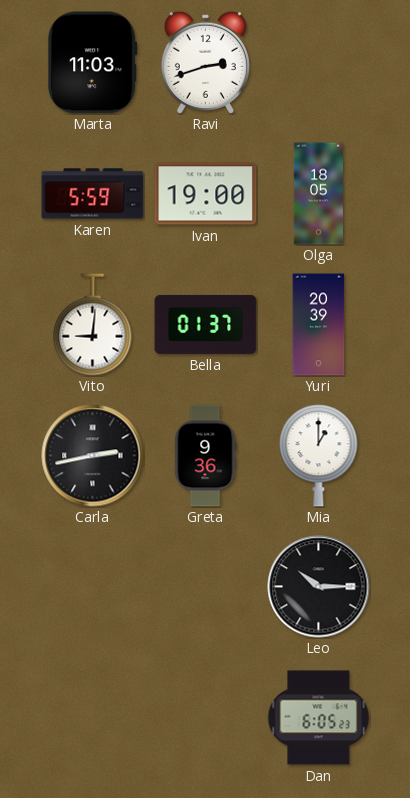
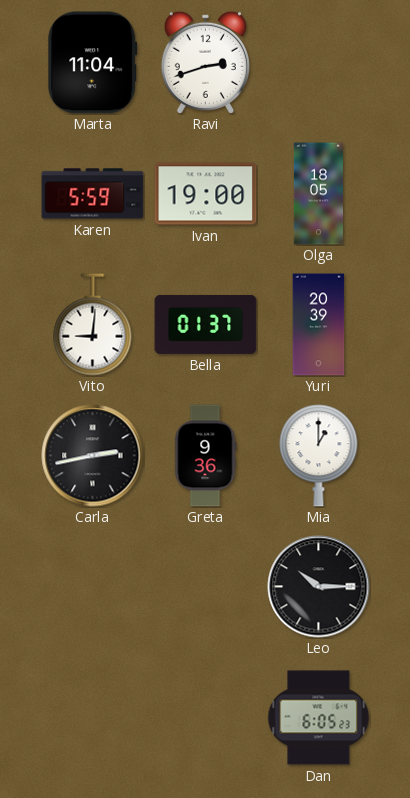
Marta: 11:03 -> 11:04 (93, 63)
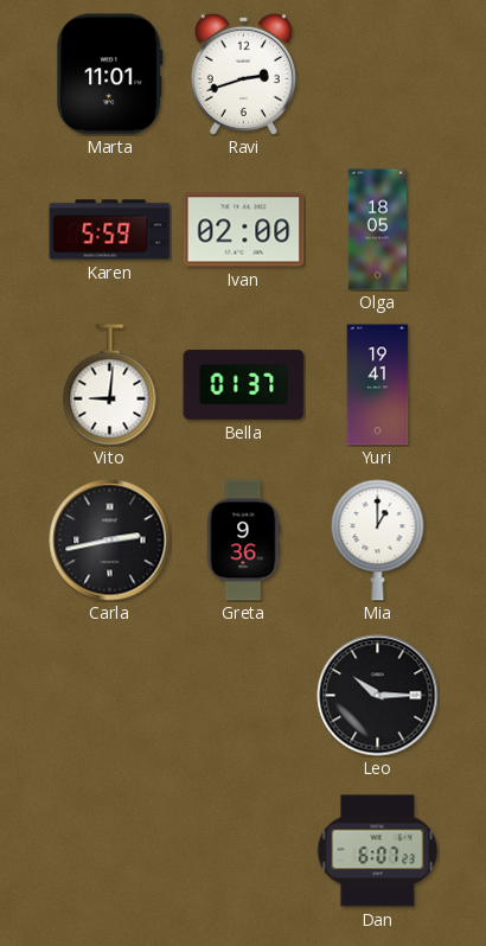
Marta: 11:04 -> 11:01 (110, 75)
Ivan: 19:00 -> 02:00 (244, 230)
Yuri: 20:39 -> 19:41 (378, 385)
Dan: 6:05 -> 6:07 (378, 851)
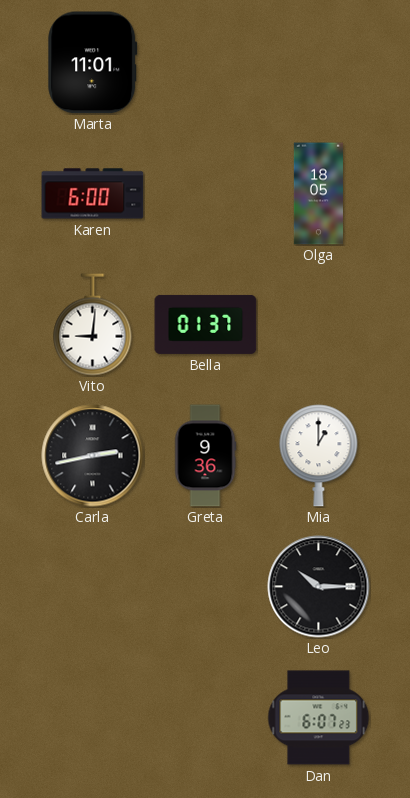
Ravi: 2:42 -> none (243, 73)
Karen: 5:59 -> 6:00 (93, 194)
Ivan: 02:00 -> none (244, 230)
Yuri: 19:41 -> none (378, 385)
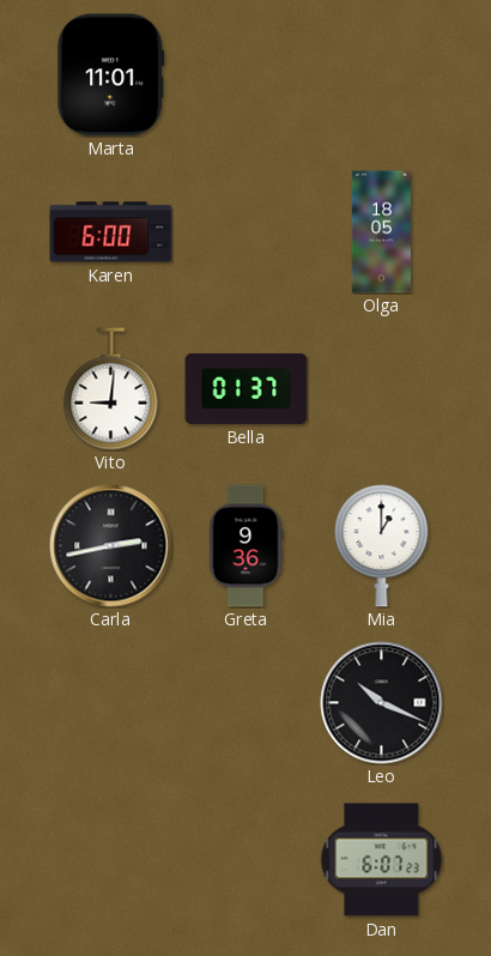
Leo: 10:15 -> 10:19 (382, 703)
